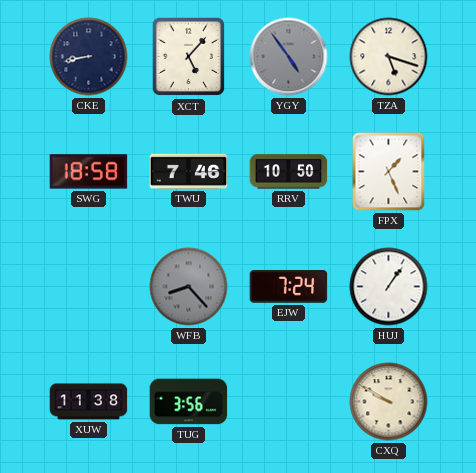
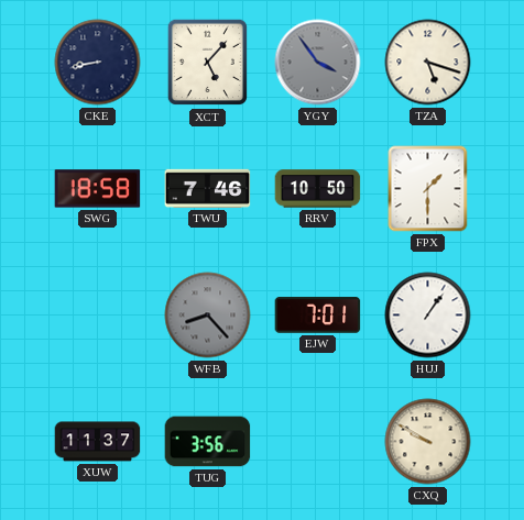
YGY: 4:54 -> 3:54 (318, 63)
FPX: 1:26 -> 1:30 (428, 189)
EJW: 7:24 -> 7:01 (318, 316)
XUW: 11:38 -> 11:37 (98, 442)
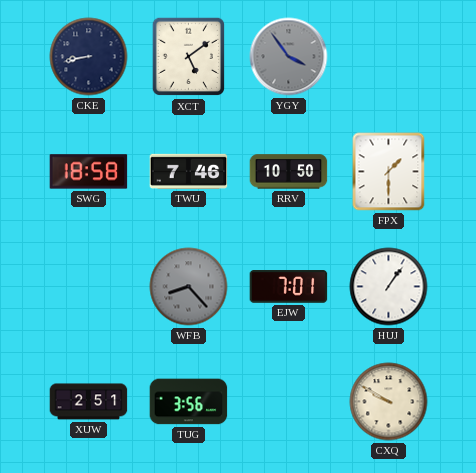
XCT: 5:07 -> 5:09 (189, 57)
TZA: 5:18 -> none (428, 63)
XUW: 11:37 -> 2:51 (89, 402)
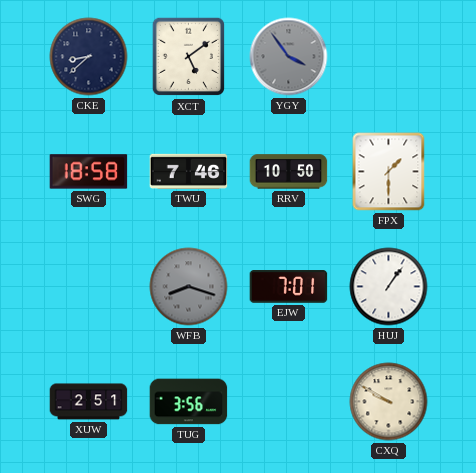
CKE: 8:43 -> 8:38 (89, 57)
WFB: 8:23 -> 8:18 (189, 287)
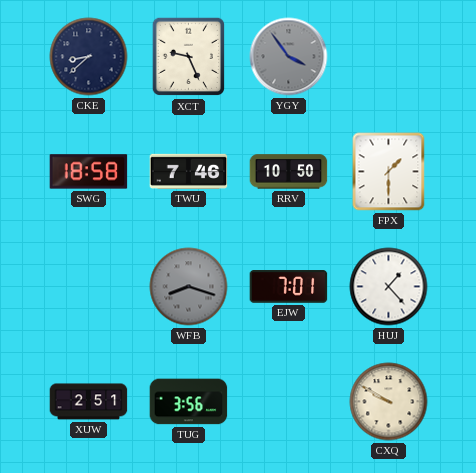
XCT: 5:09 -> 9:26 (189, 57)
HUJ: 1:06 -> 1:23 (389, 287)
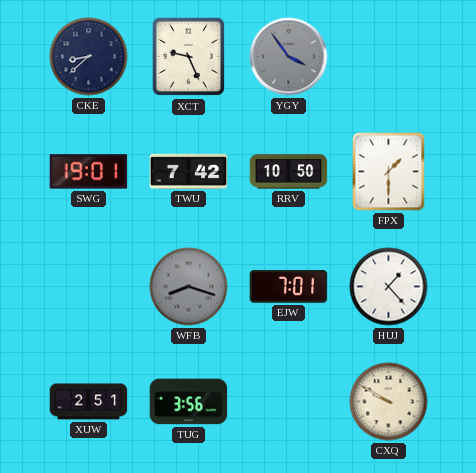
SWG: 18:58 -> 19:01 (89, 172)
TWU: 7:46 -> 7:42 (189, 171)
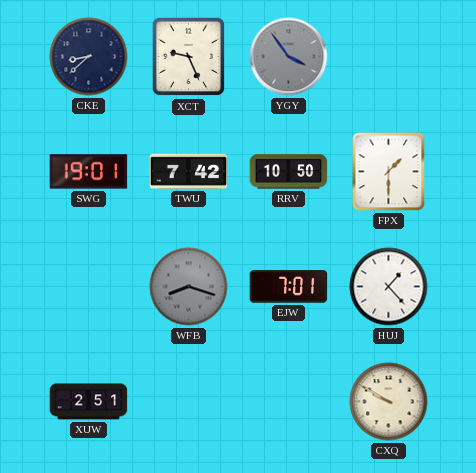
TUG: 3:56 -> none (189, 402)
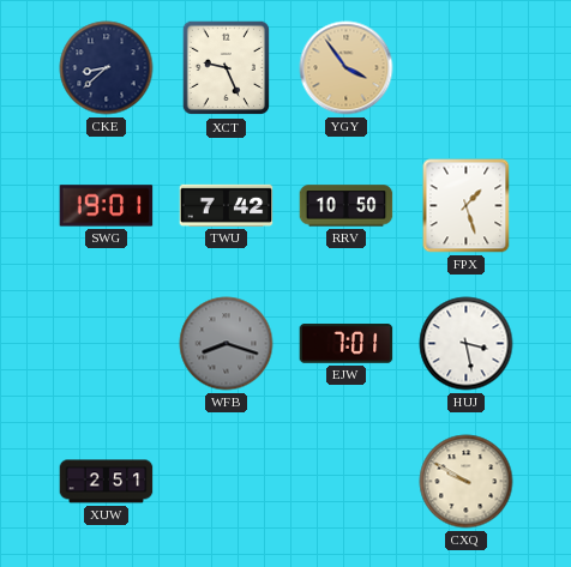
YGY dial: grey -> champagne (347, 68)
FPX: 1:30 -> 1:27 (467, 206)
HUJ: 1:23 -> 3:28 (467, 344)
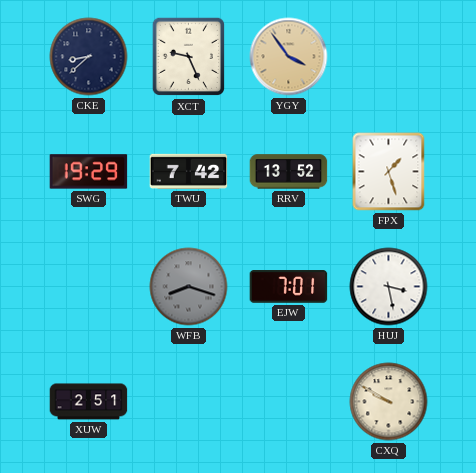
SWG: 19:01 -> 19:29 (89, 172)
RRV: 10:50 -> 13:52 (289, 172)
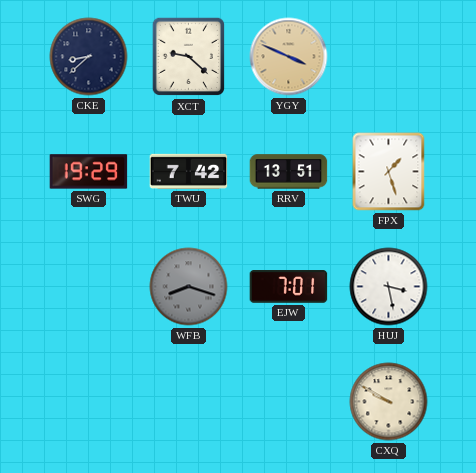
XCT: 9:26 -> 9:22 (189, 57)
YGY: 3:54 -> 3:49 (289, 57)
RRV: 13:52 -> 13:51 (289, 172)
XUW: 2:51 -> none (89, 402)
